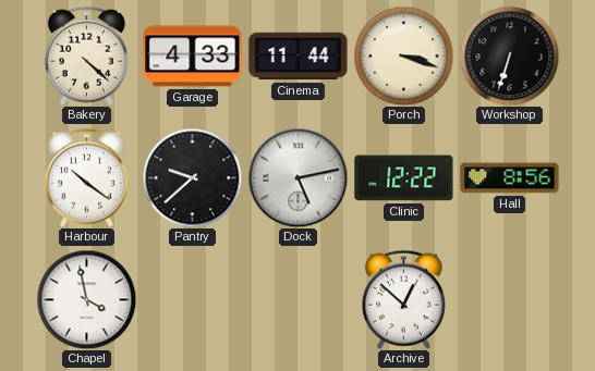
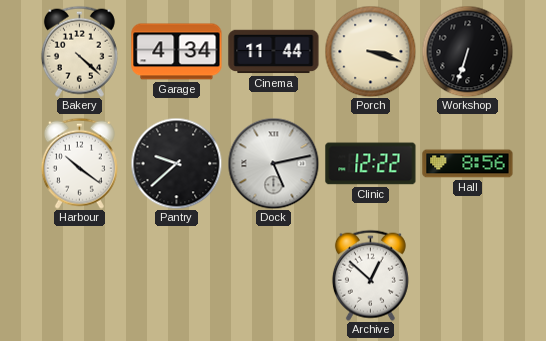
Garage: 4:33 -> 4:34 (177, 52)
Chapel: 3:58 -> none (86, 299)
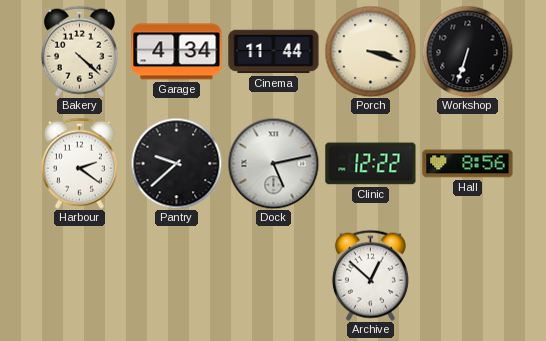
Harbour: 10:21 -> 2:21 (79, 163)
